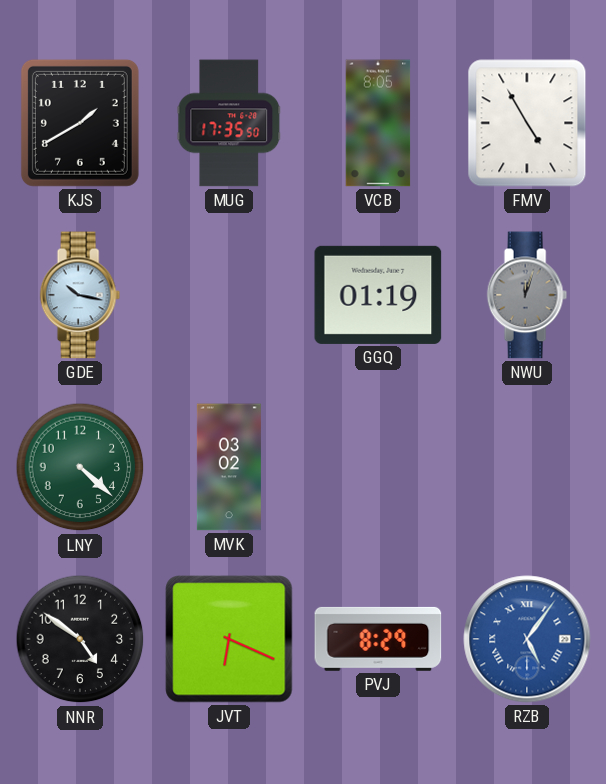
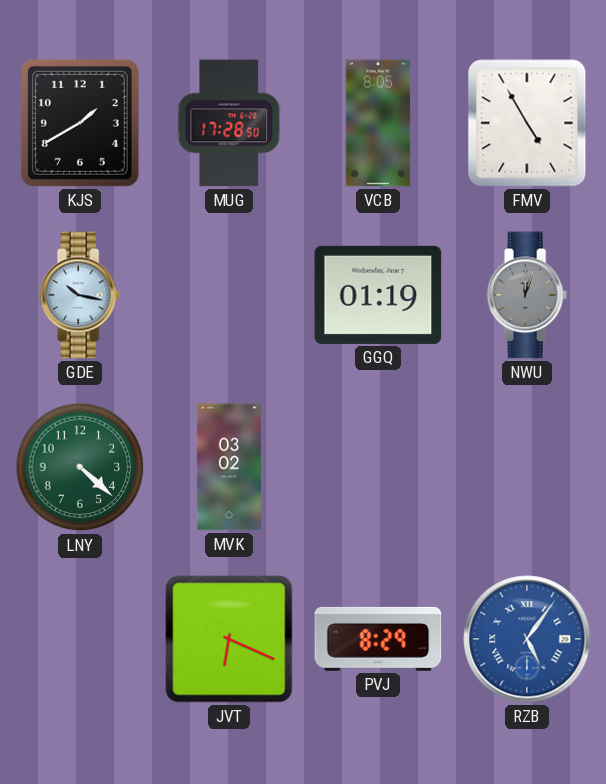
MUG: 17:35 -> 17:28 (229, 123)
NNR: 4:51 -> none (80, 639)
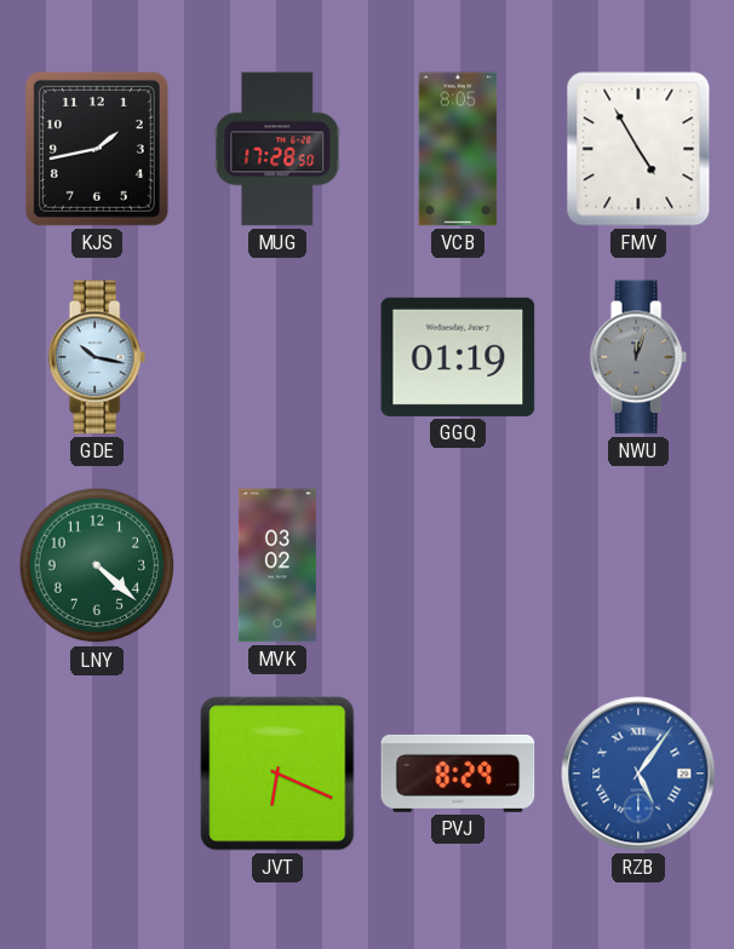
KJS: 1:40 -> 1:43 (97, 149)
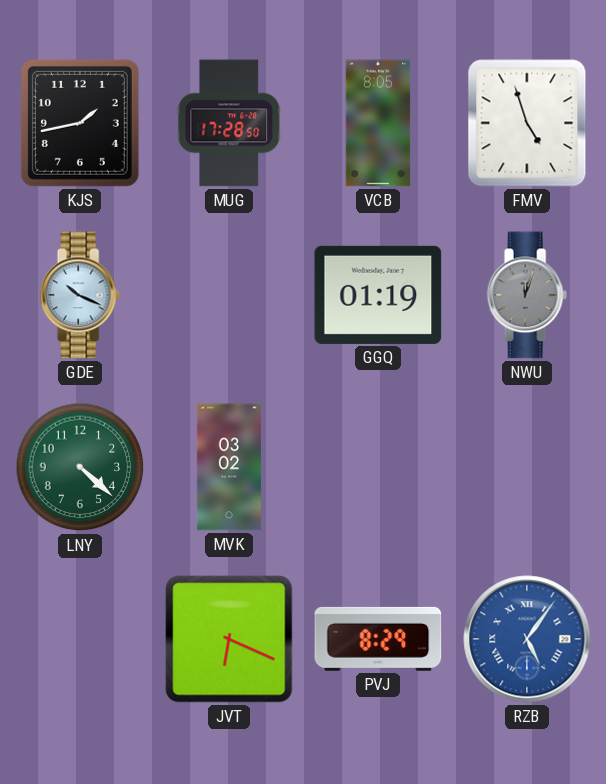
FMV: 4:55 -> 4:57 (527, 123)
GDE: 10:17 -> 10:19 (80, 295)
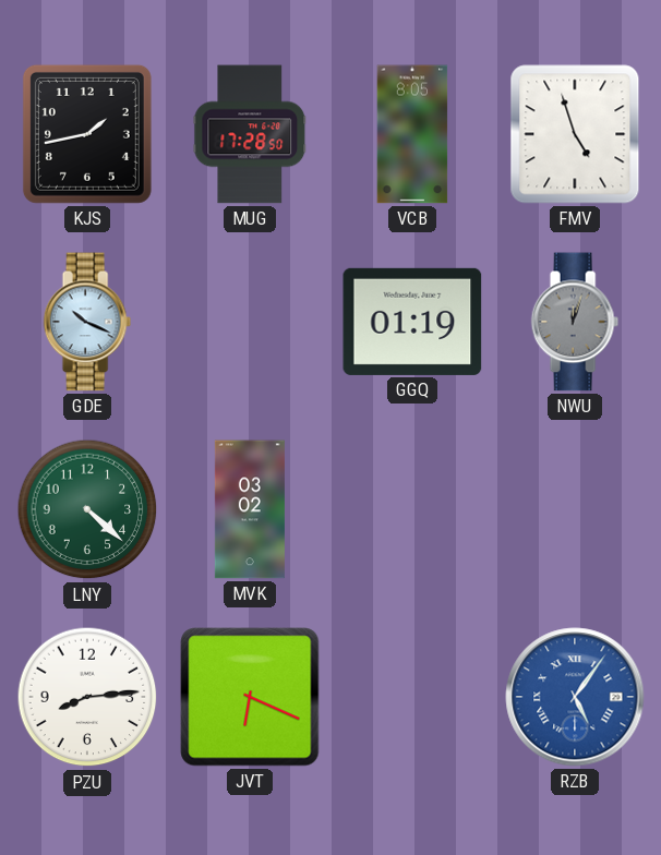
PZU: none -> 8:14 (87, 697)
PVJ: 8:29 -> none (378, 639)
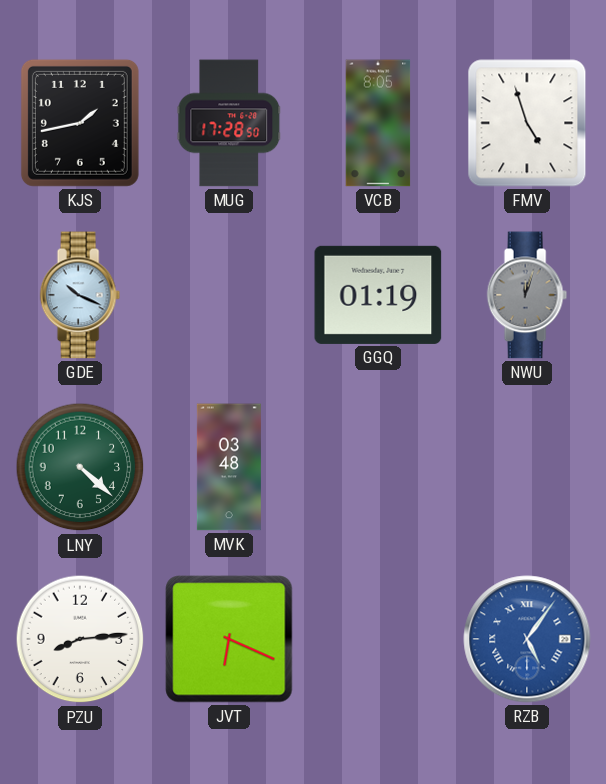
MVK: 03:02 -> 03:48 (229, 467)
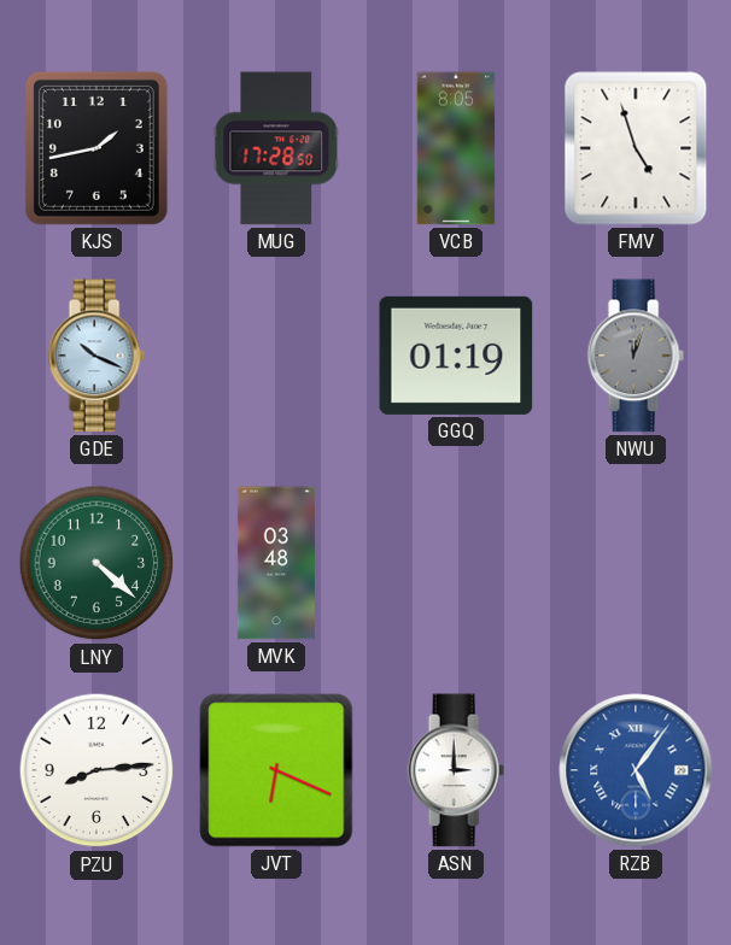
ASN: none -> 3:00 (456, 770)
